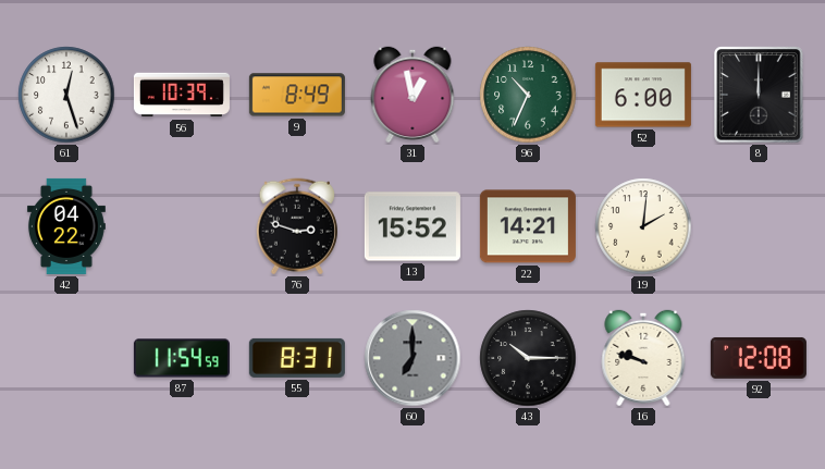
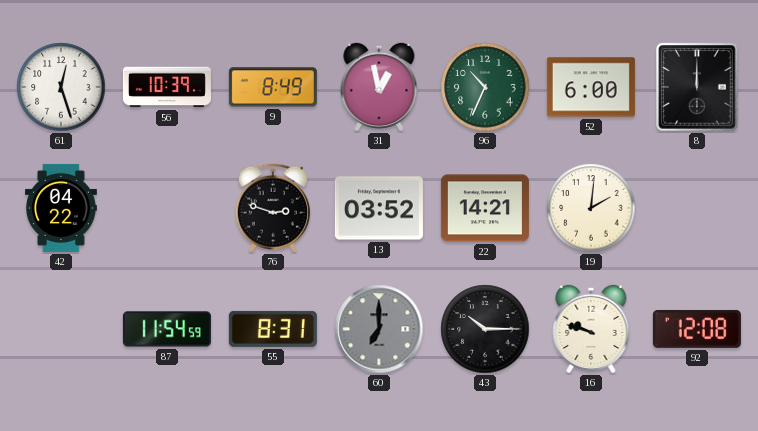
13: 15:52 -> 03:52 (379, 208)
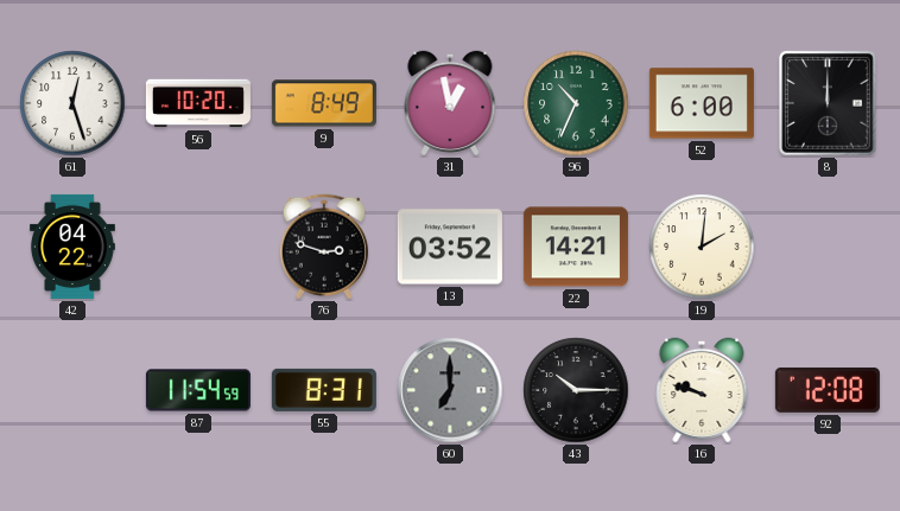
56: 10:39 -> 10:20 (198, 103)
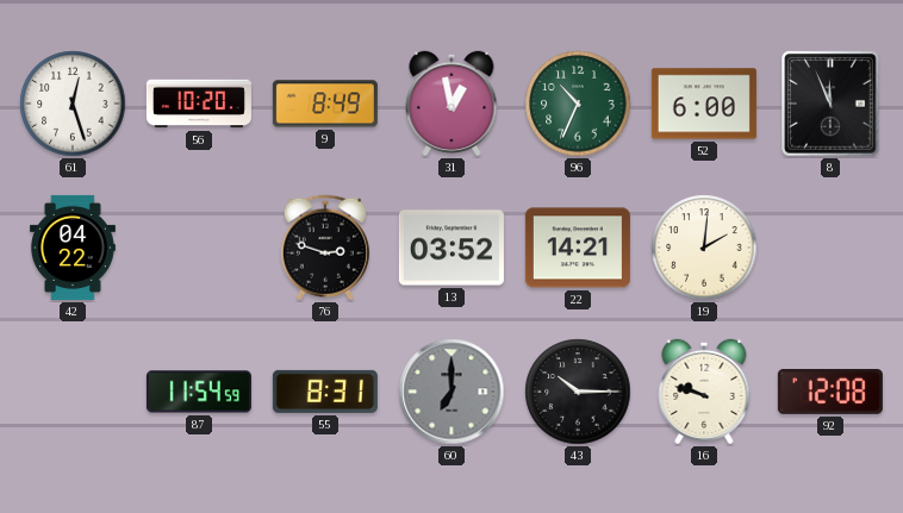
8: 12:00 -> 11:56 (830, 104)
